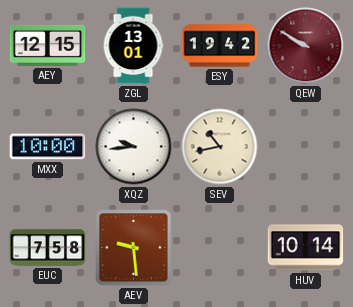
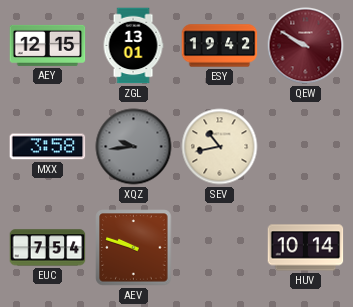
MXX: 10:00 -> 3:58 (48, 147)
XQZ dial: white -> grey (134, 147)
EUC: 7:58 -> 7:54 (48, 248)
AEV: 9:29 -> 9:48 (134, 248)
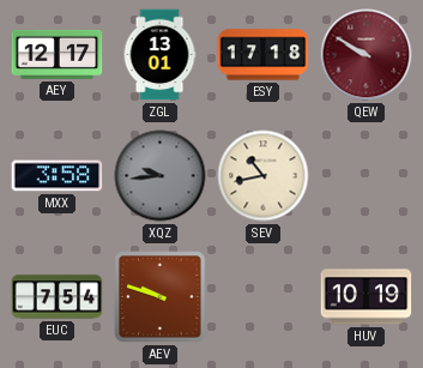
AEY: 12:15 -> 12:17 (58, 54)
ESY: 19:42 -> 17:18 (264, 55)
HUV: 10:14 -> 10:19 (367, 297)
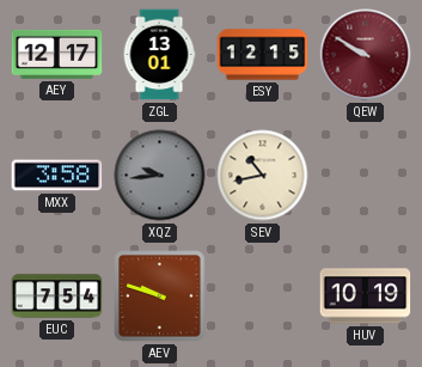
ESY: 17:18 -> 12:15 (263, 55)
